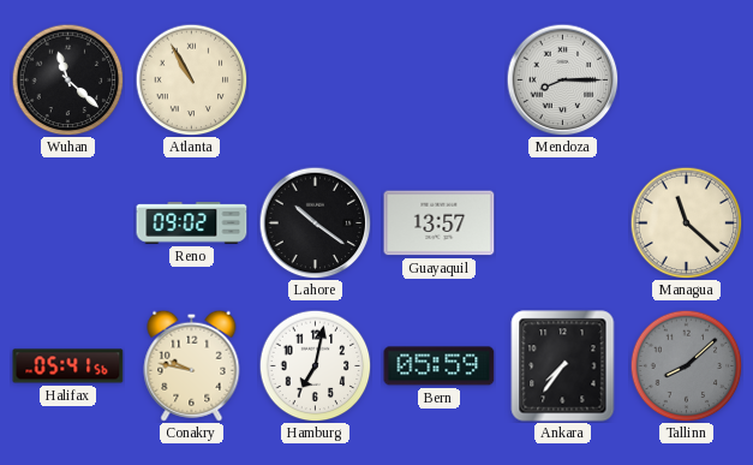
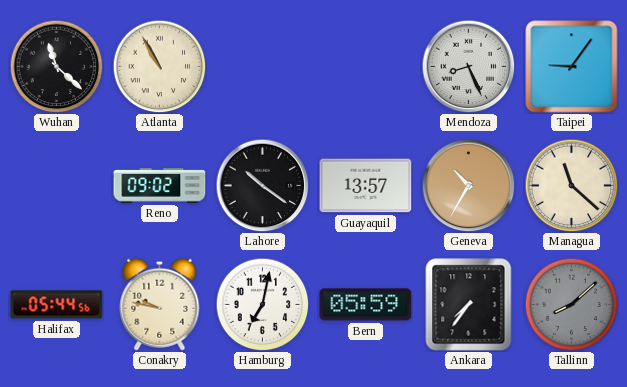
Mendoza: 8:15 -> 8:26 (468, 66)
Taipei: none -> 9:06 (572, 67)
Geneva: none -> 10:35 (468, 185)
Halifax: 05:41 -> 05:44 (57, 305)
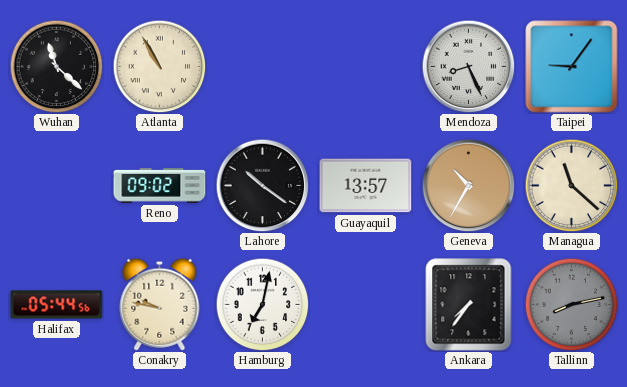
Bern: 05:59 -> none (366, 305)
Tallinn: 8:08 -> 8:13 (571, 304)
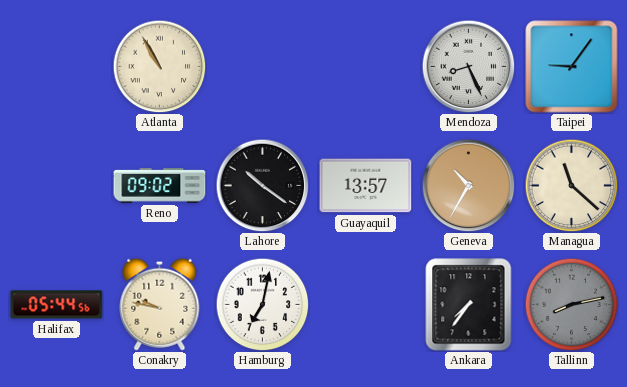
Wuhan: 11:22 -> none (56, 66)
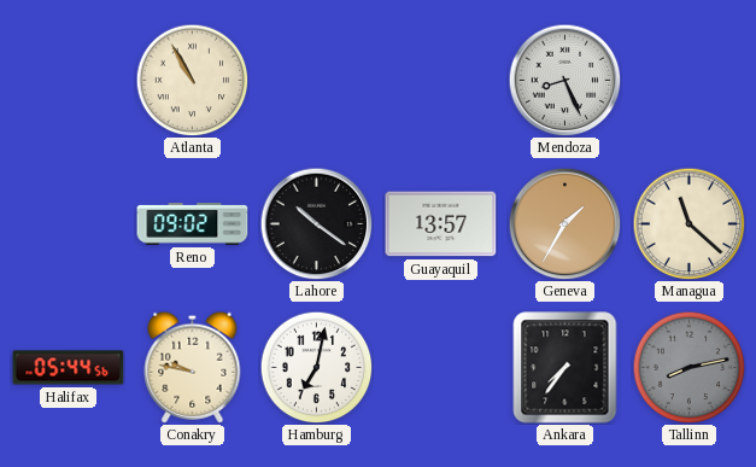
Taipei: 9:06 -> none (572, 67)
Geneva: 10:35 -> 1:35 (564, 223)
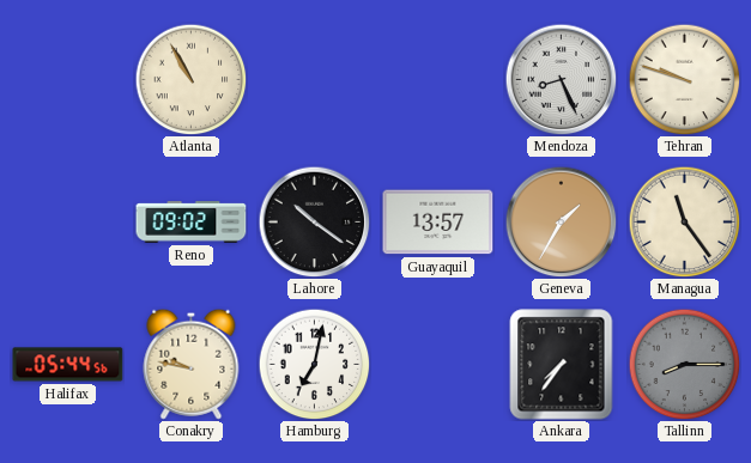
Tehran: none -> 9:48 (684, 79)
Managua: 11:22 -> 11:24 (684, 221)
Tallinn: 8:13 -> 8:15 (684, 364)
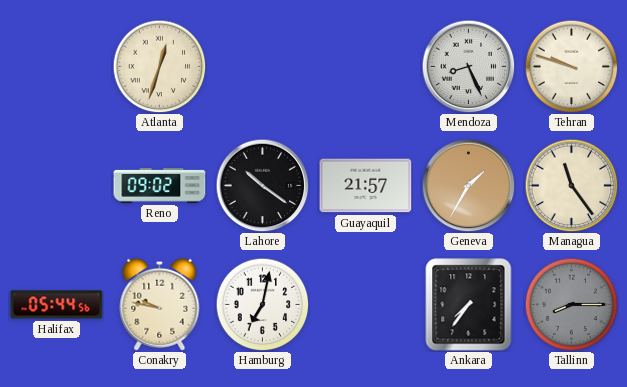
Atlanta: 10:55 -> 12:33 (159, 66)
Guayaquil: 13:57 -> 21:57 (366, 186)
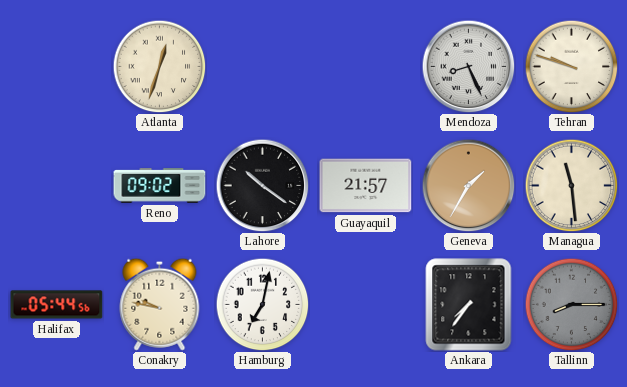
Managua: 11:24 -> 11:29 (571, 185)
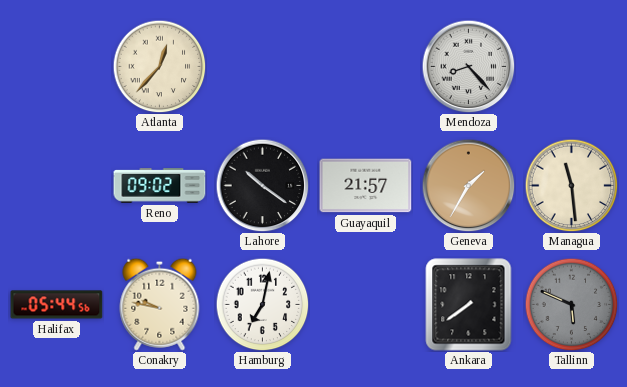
Atlanta: 12:33 -> 12:37 (159, 66)
Mendoza: 8:26 -> 8:23 (468, 66)
Tehran: 9:48 -> none (571, 66)
Ankara: 7:36 -> 7:39 (469, 305)
Tallinn: 8:15 -> 5:49 (571, 304)
